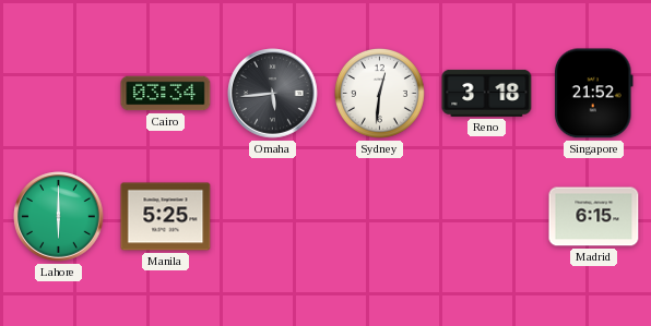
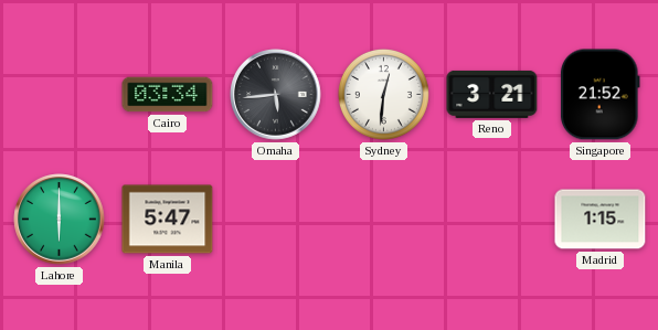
Reno: 3:18 -> 3:21 (492, 94)
Manila: 5:25 -> 5:47 (168, 220)
Madrid: 6:15 -> 1:15 (601, 220)
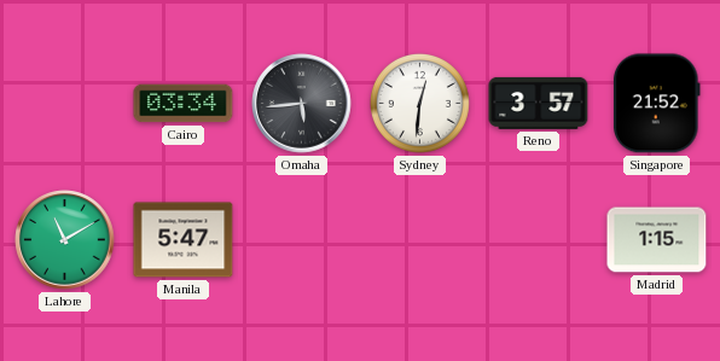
Reno: 3:21 -> 3:57 (539, 103)
Lahore: 6:00 -> 11:10 (65, 240)
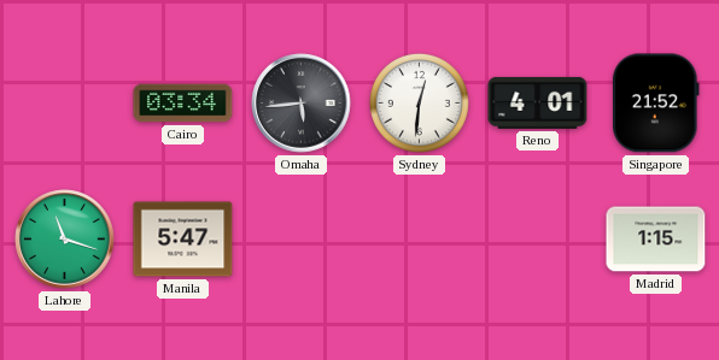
Reno: 3:57 -> 4:01 (538, 102)
Lahore: 11:10 -> 11:18 (65, 240)
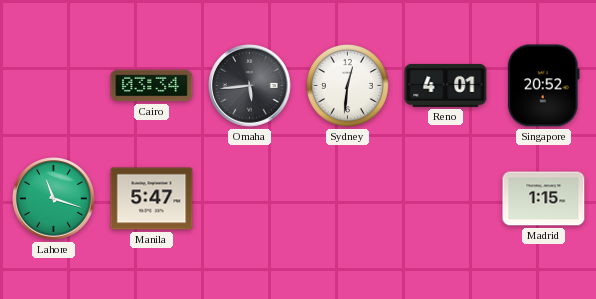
Singapore: 21:52 -> 20:52 (544, 86)
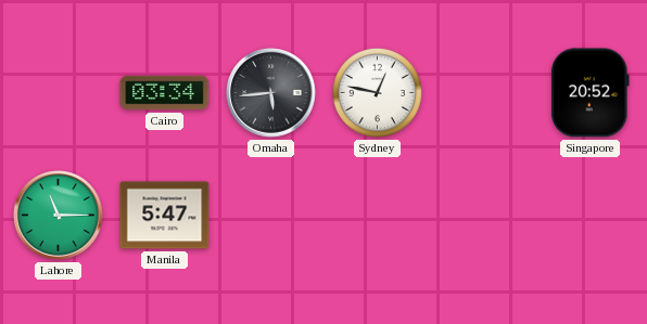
Sydney: 12:31 -> 12:47 (377, 92)
Reno: 4:01 -> none (446, 85)
Lahore: 11:18 -> 11:15 (59, 216)
Madrid: 1:15 -> none (544, 199)
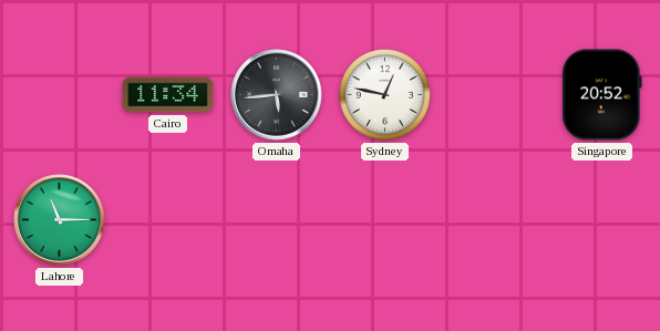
Cairo: 03:34 -> 11:34 (168, 95)
Manila: 5:47 -> none (165, 216)
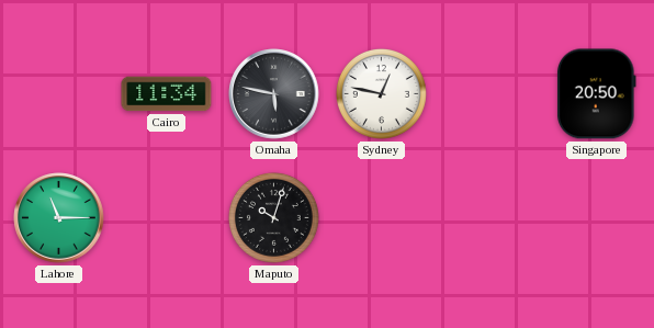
Omaha: 5:44 -> 5:47 (274, 94)
Singapore: 20:52 -> 20:50 (597, 94)
Maputo: none -> 10:03 (273, 217)
